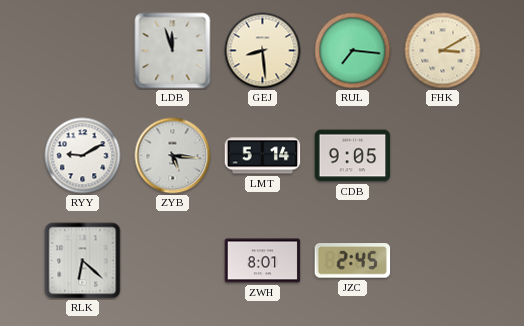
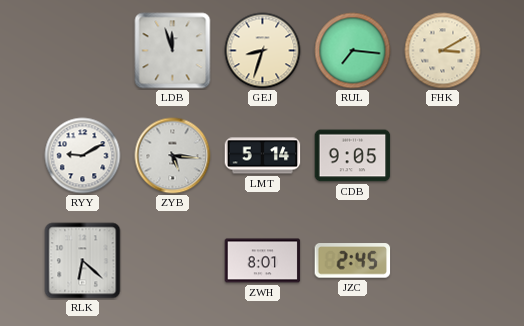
GEJ: 8:29 -> 8:33 (263, 51)
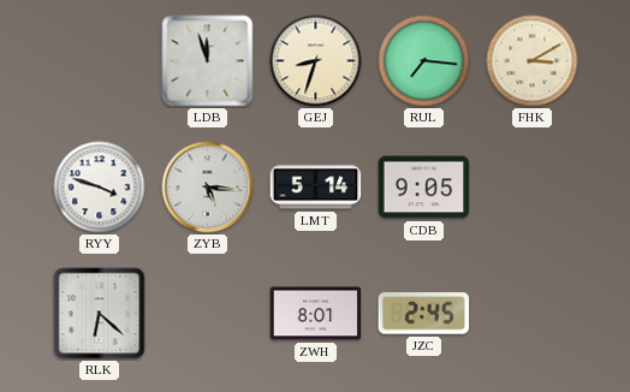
RYY: 9:10 -> 3:48 (100, 188)
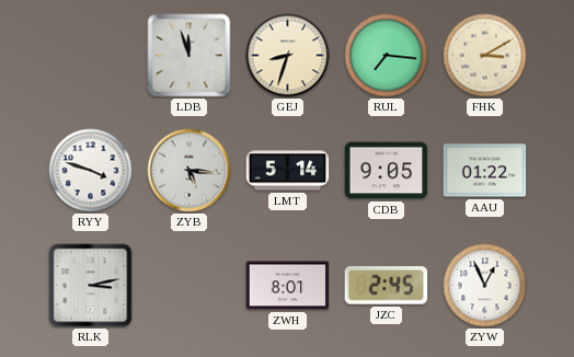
AAU: none -> 01:22 (485, 171)
RLK: 6:22 -> 3:13 (91, 286)
ZYW: none -> 12:56 (485, 286)
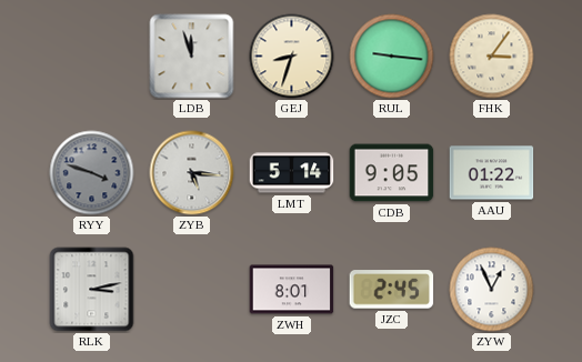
RUL: 7:16 -> 9:16 (392, 57)
FHK: 3:10 -> 3:06 (492, 57)
RYY dial: white -> grey (92, 173)
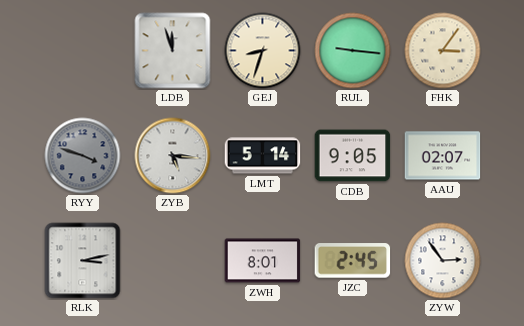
AAU: 01:22 -> 02:07 (443, 156)
ZYW: 12:56 -> 2:54 (443, 261)
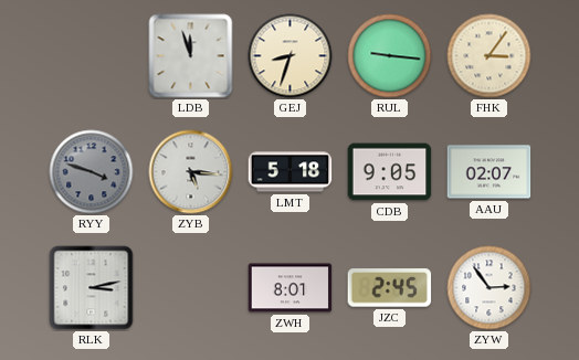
LMT: 5:14 -> 5:18 (291, 172)
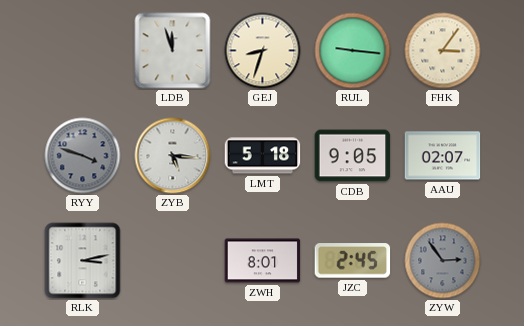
ZYW dial: white -> grey (443, 261)
